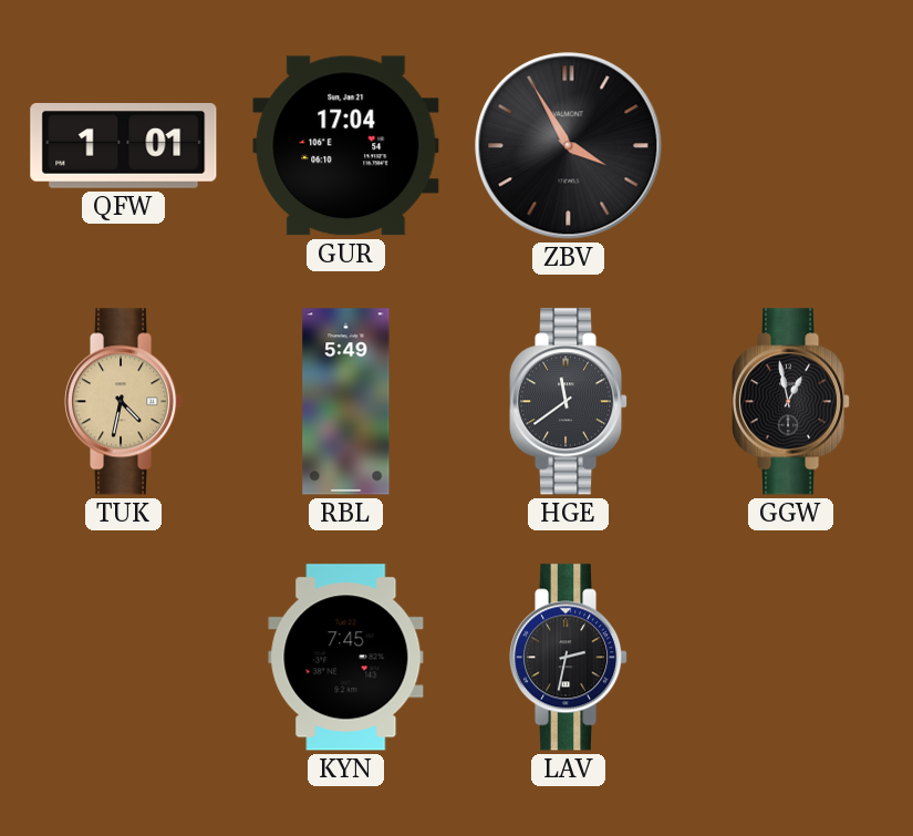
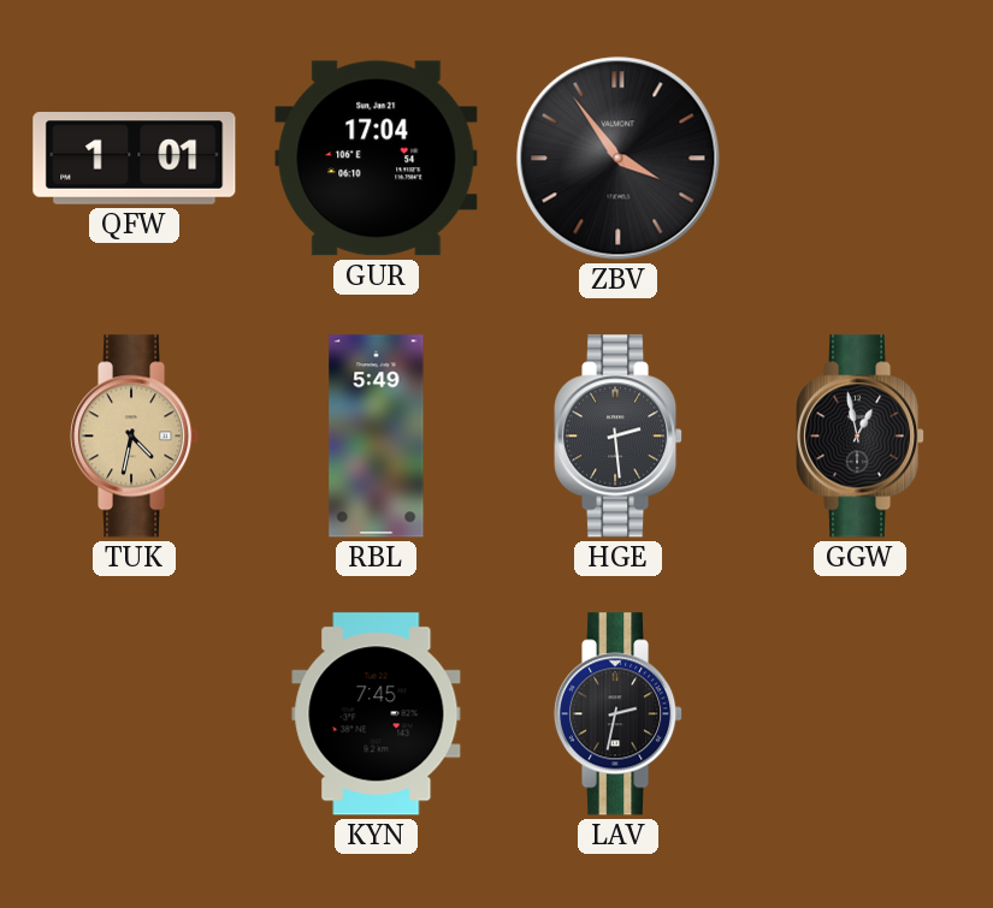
ZBV: 3:55 -> 3:54 (619, 159)
HGE: 11:39 -> 2:29 (620, 437)
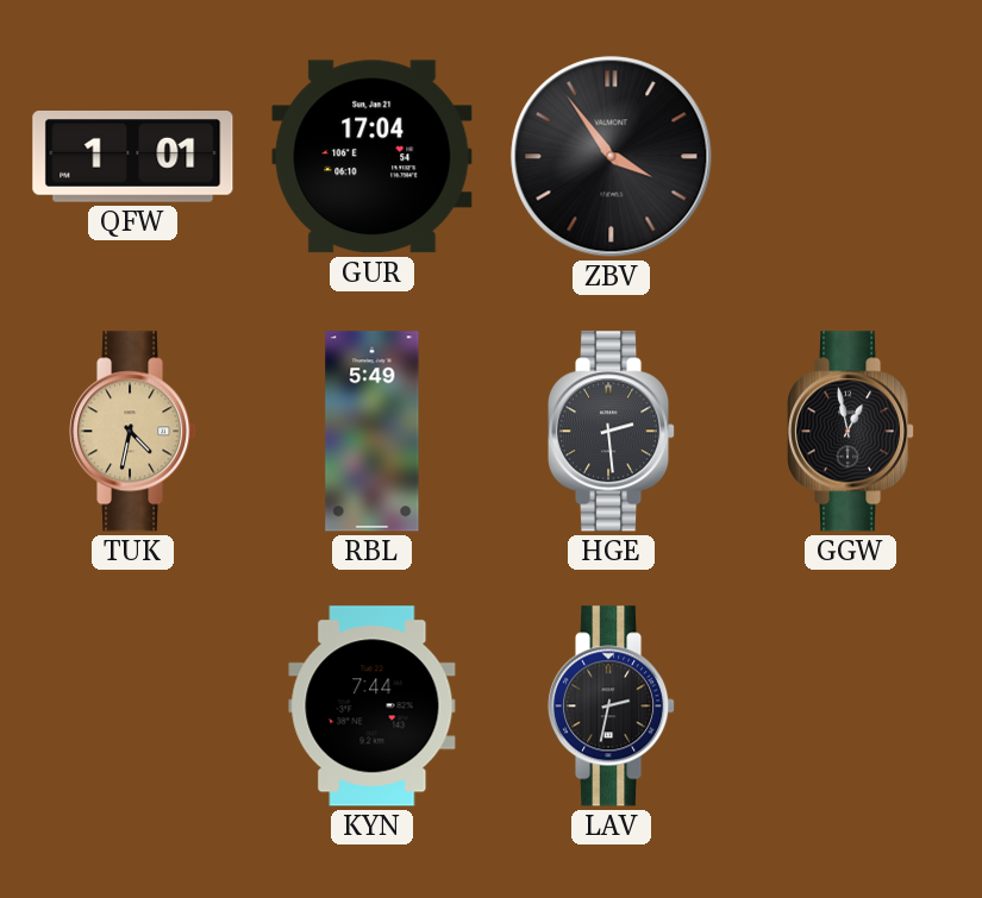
KYN: 7:45 -> 7:44 (373, 707)
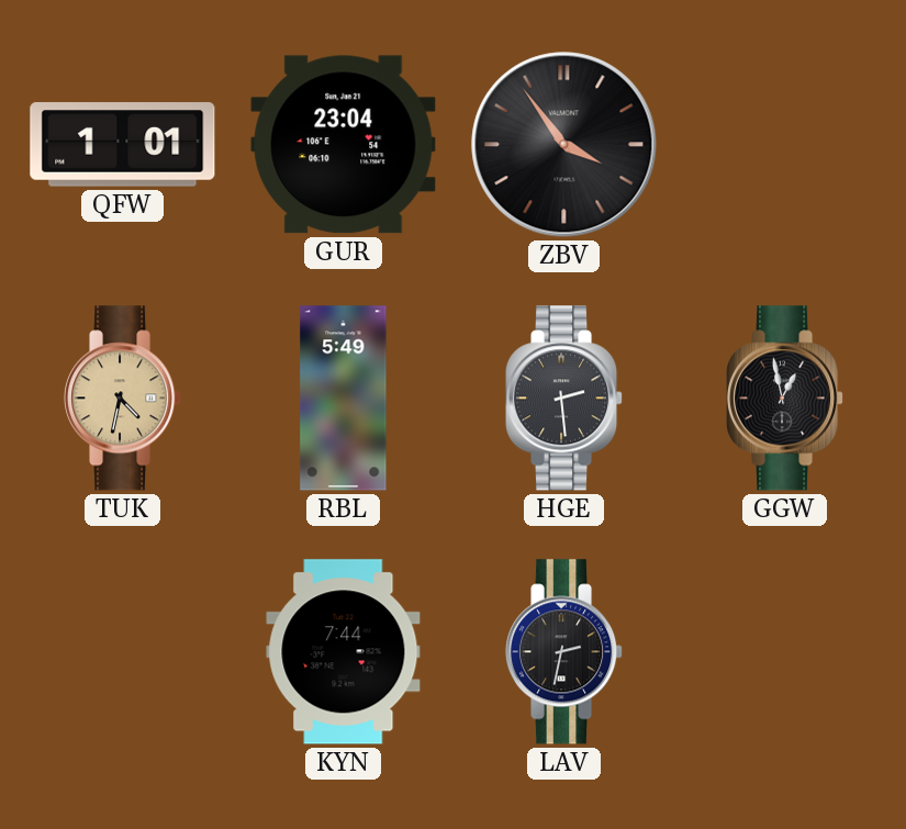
GUR: 17:04 -> 23:04 (344, 145)
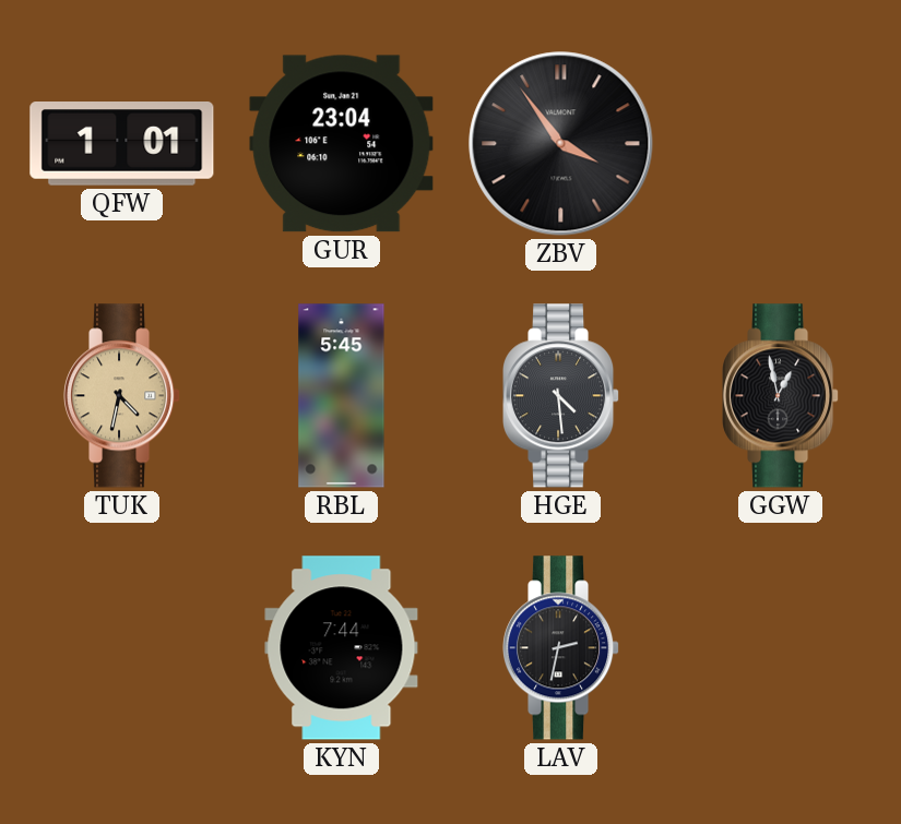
RBL: 5:49 -> 5:45 (342, 396)
HGE: 2:29 -> 4:29 (562, 396)
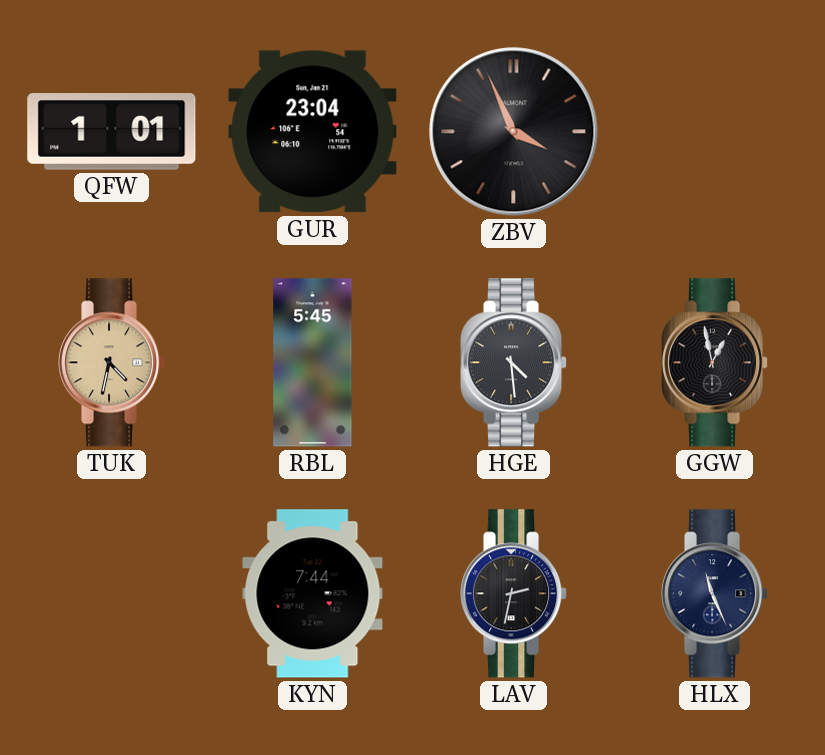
ZBV: 3:54 -> 3:56 (514, 132)
HLX: none -> 11:26 (716, 594)
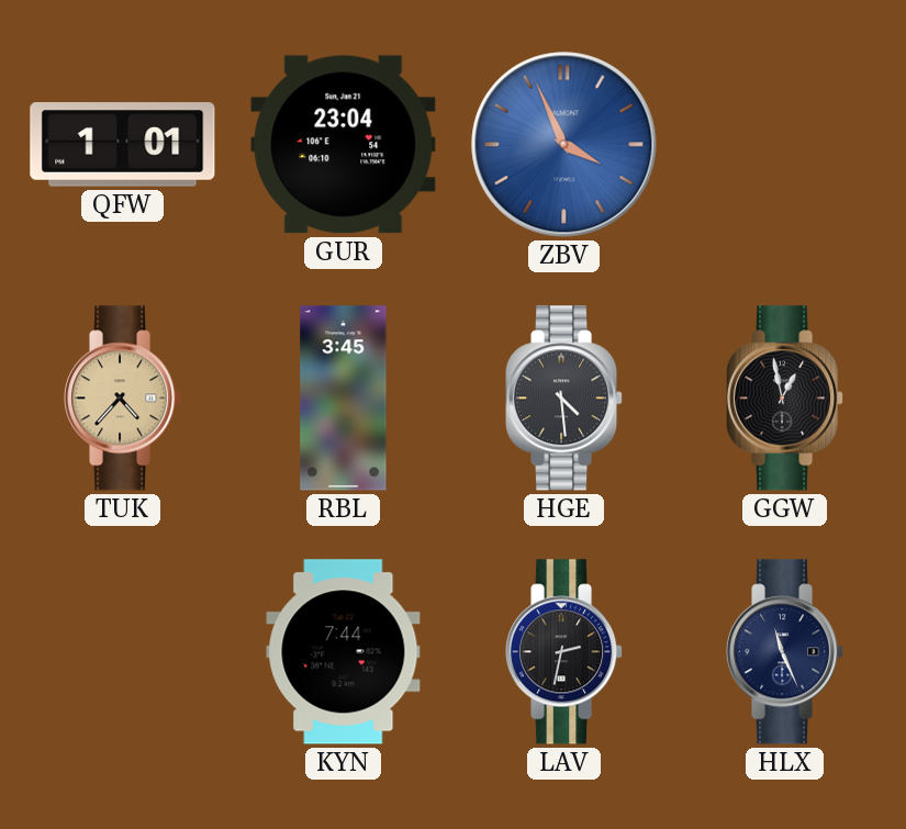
ZBV dial: black -> blue (564, 145)
TUK: 4:32 -> 4:37 (124, 399)
RBL: 5:45 -> 3:45 (344, 399)
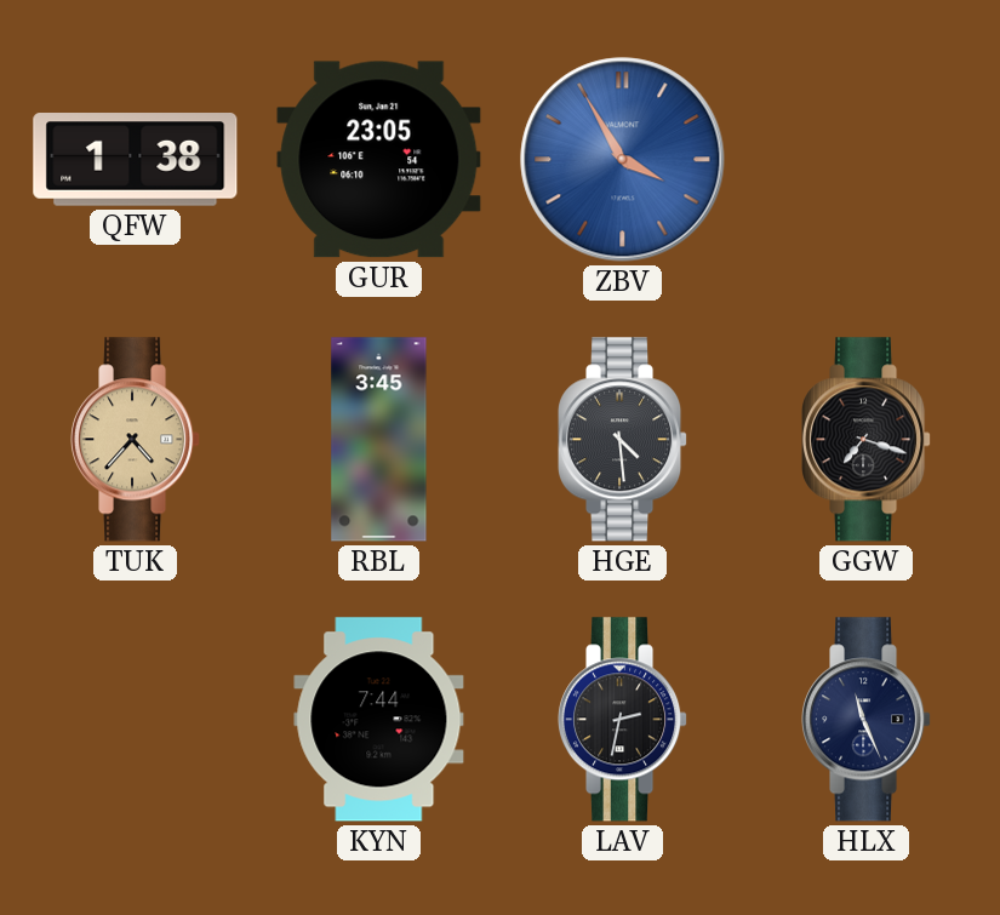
QFW: 1:01 -> 1:38 (136, 160)
GUR: 23:04 -> 23:05 (379, 160)
ZBV: 3:56 -> 3:55 (623, 160)
GGW: 12:58 -> 7:18 (868, 440)
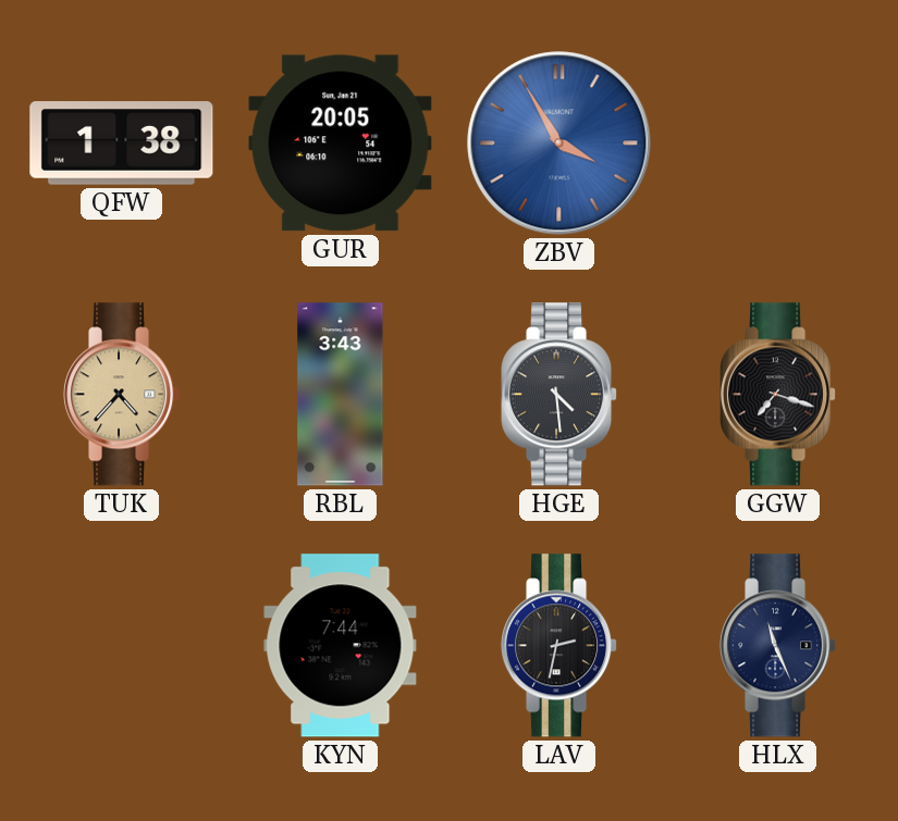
GUR: 23:05 -> 20:05 (341, 144)
RBL: 3:45 -> 3:43 (341, 395)
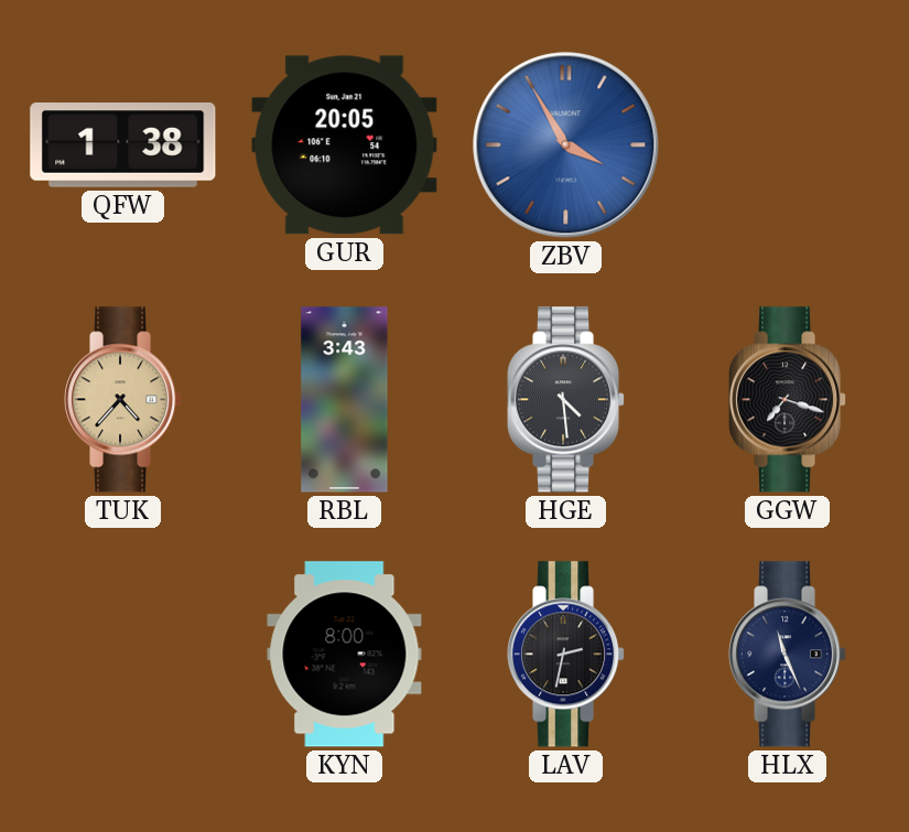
KYN: 7:44 -> 8:00 (345, 655)
